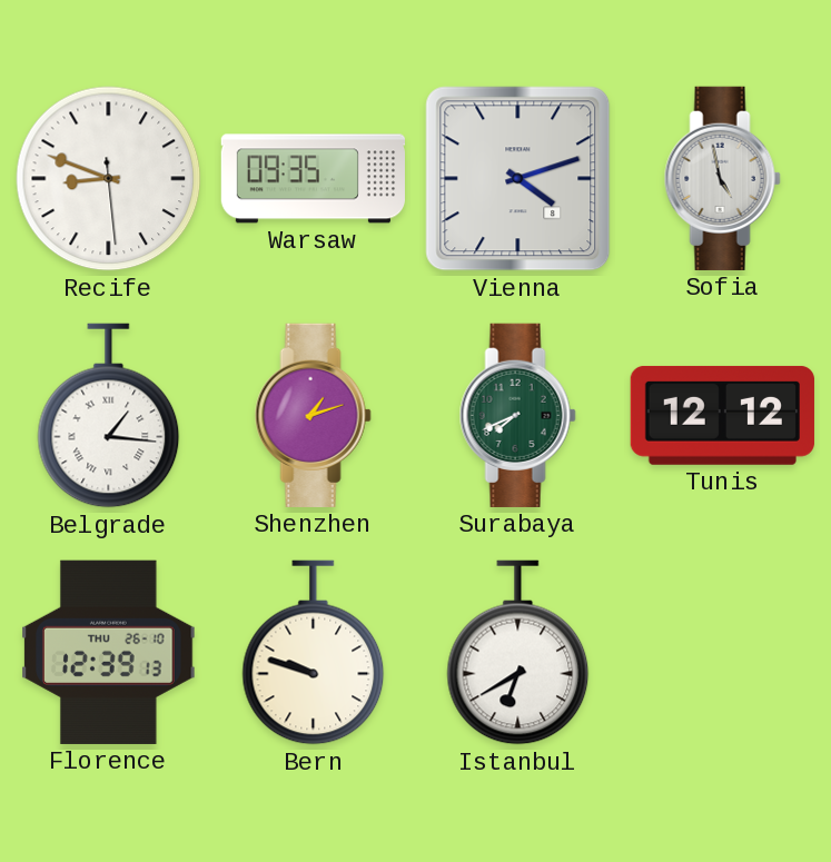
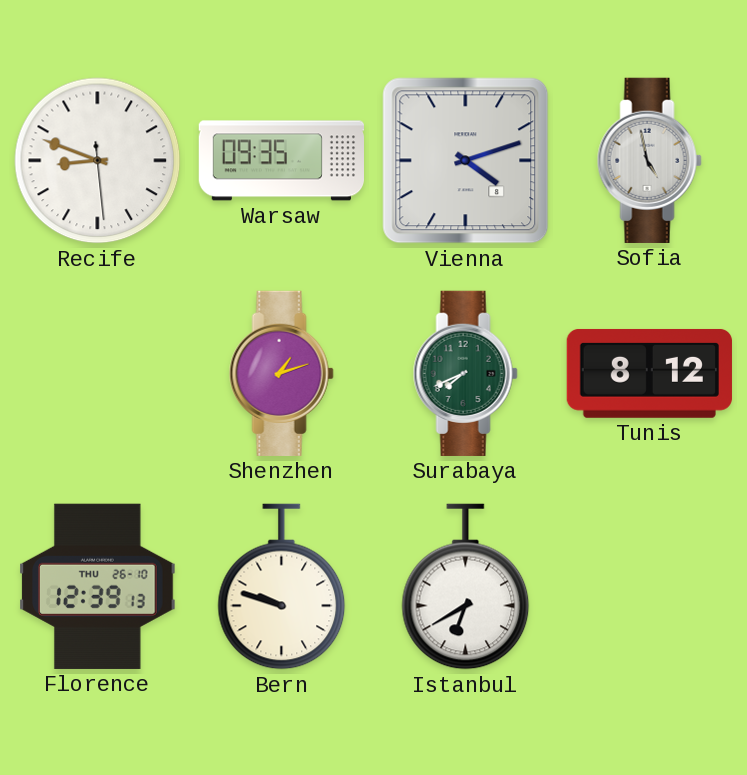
Belgrade: 1:16 -> none (109, 416)
Tunis: 12:12 -> 8:12 (649, 373)
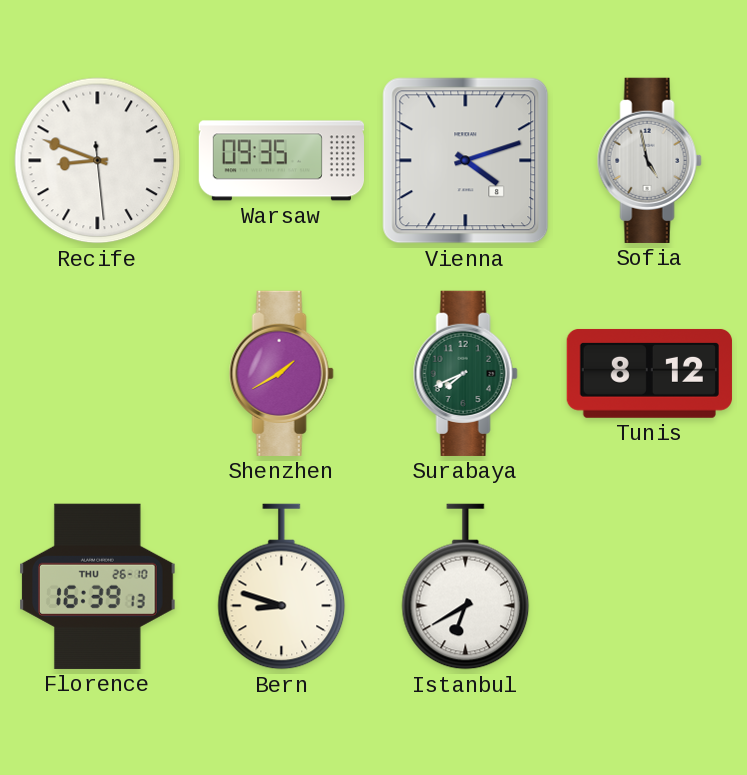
Shenzhen: 1:12 -> 1:40 (281, 373)
Florence: 12:39 -> 16:39 (98, 586)
Bern: 9:48 -> 8:48 (282, 587)
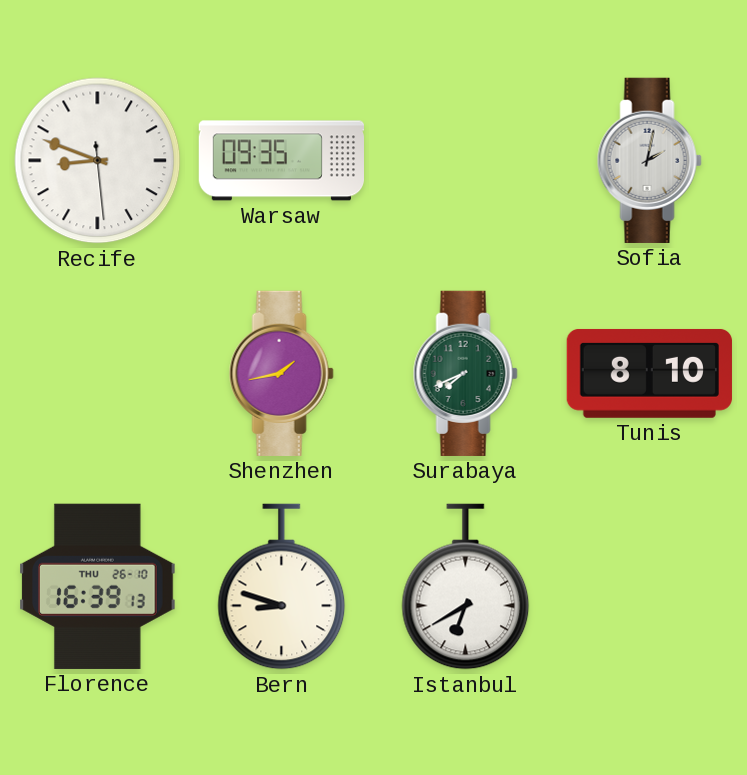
Vienna: 4:12 -> none (466, 161)
Sofia: 4:58 -> 2:02 (649, 160)
Shenzhen: 1:40 -> 1:43 (281, 373)
Tunis: 8:12 -> 8:10 (649, 373)
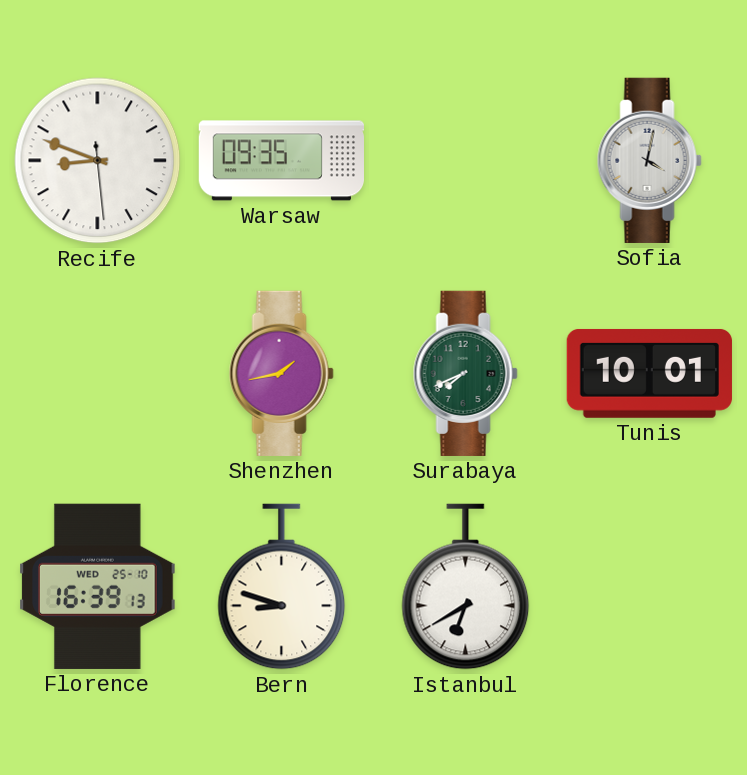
Sofia: 2:02 -> 4:02 (649, 160)
Tunis: 8:10 -> 10:01 (649, 373)
Florence date: THU 26-10 -> WED 25-10 (98, 586)
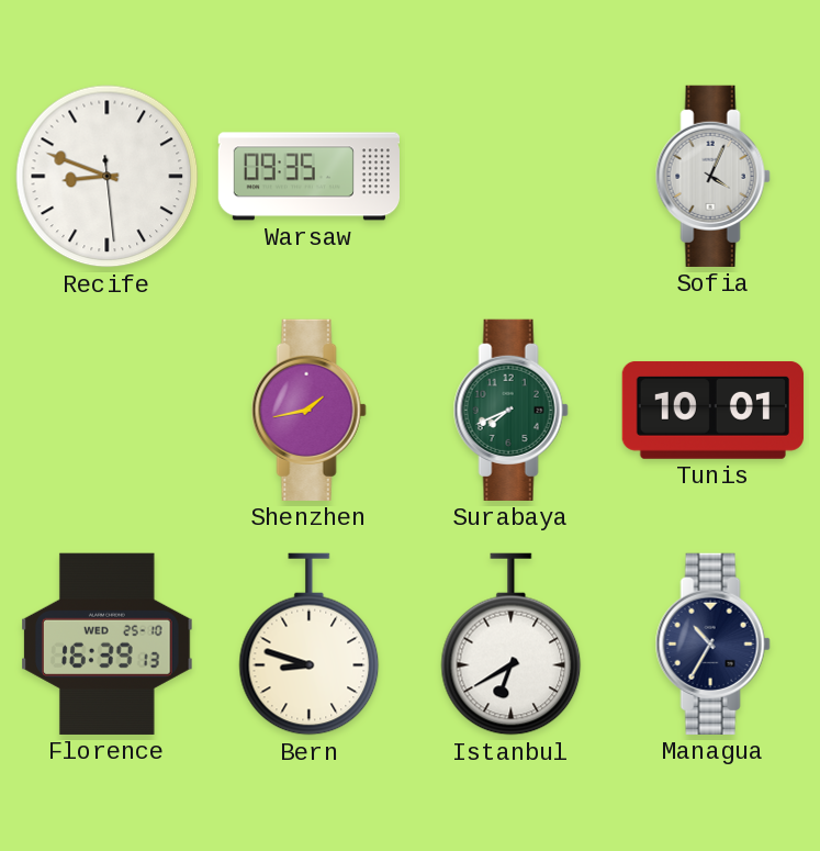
Sofia: 4:02 -> 4:04 (712, 176)
Managua: none -> 10:35 (712, 643)
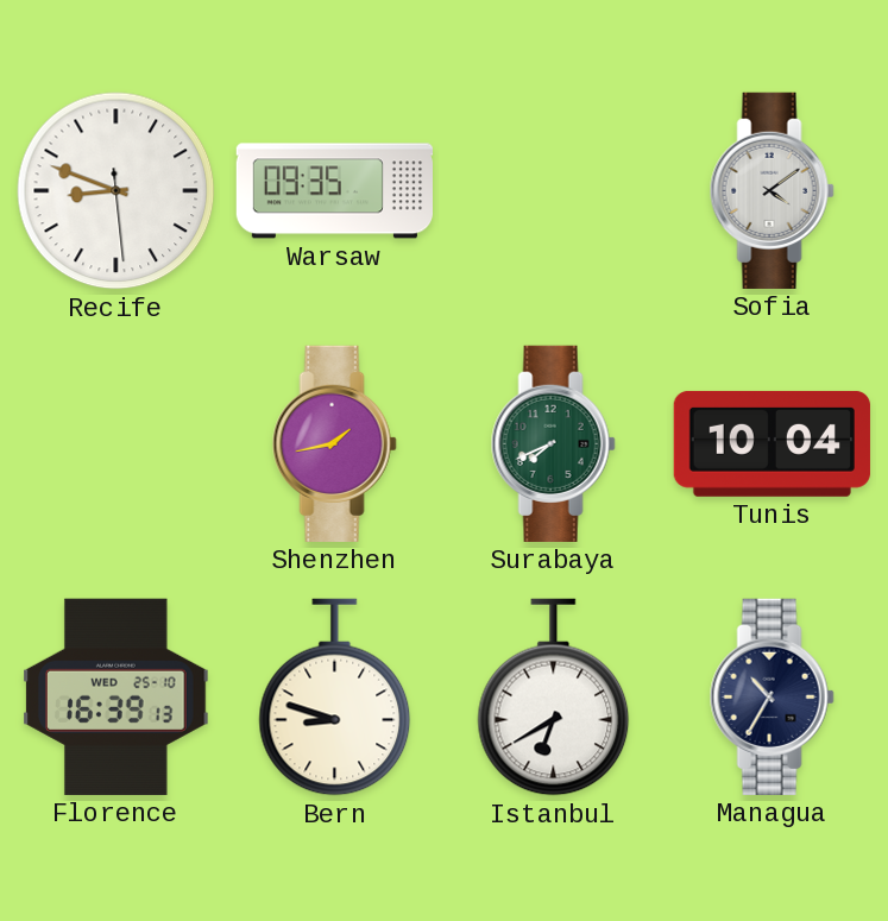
Sofia: 4:04 -> 4:09 (772, 190)
Tunis: 10:01 -> 10:04 (772, 443)
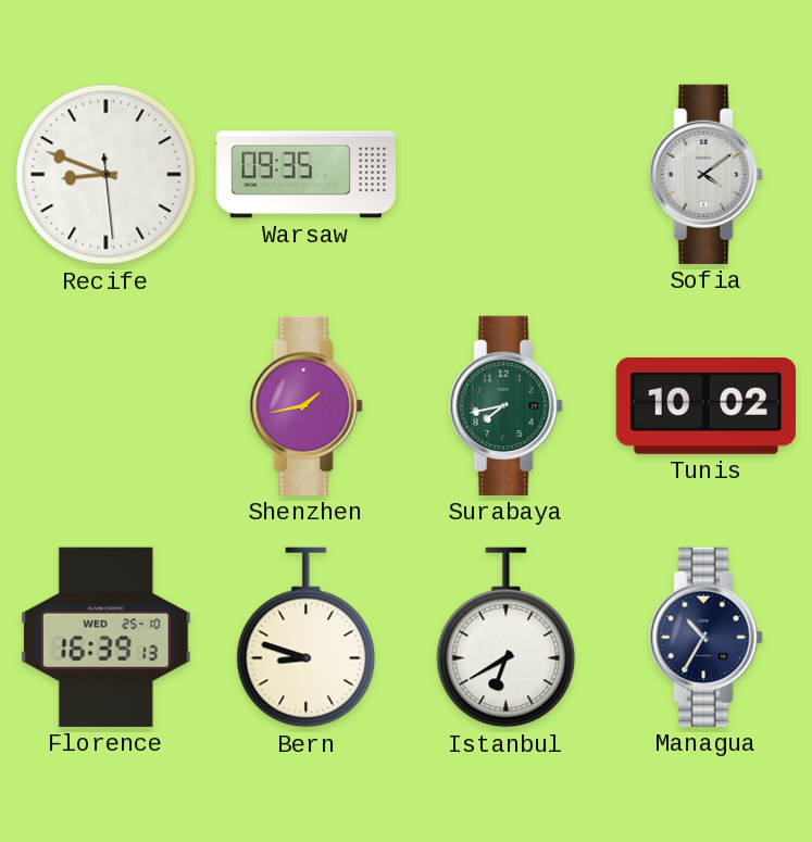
Surabaya: 7:41 -> 7:43 (505, 405)
Tunis: 10:04 -> 10:02 (705, 405)
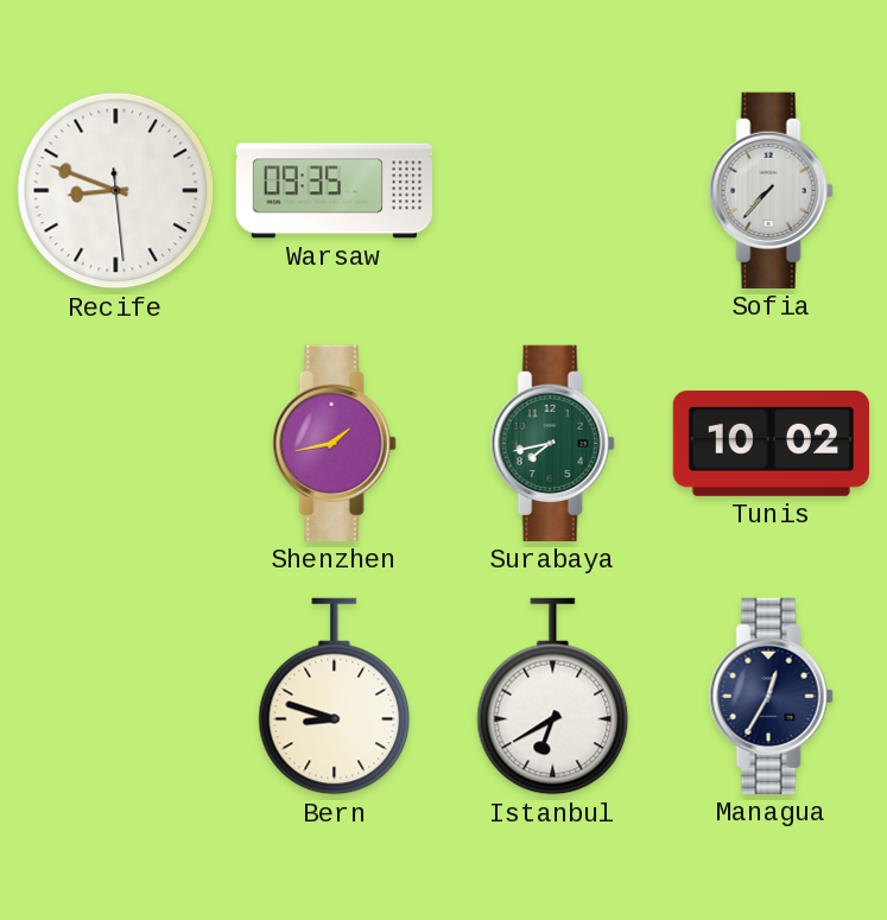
Sofia: 4:09 -> 7:37 (771, 190)
Florence: 16:39 -> none (107, 637)
Managua: 10:35 -> 12:35 (771, 696)
